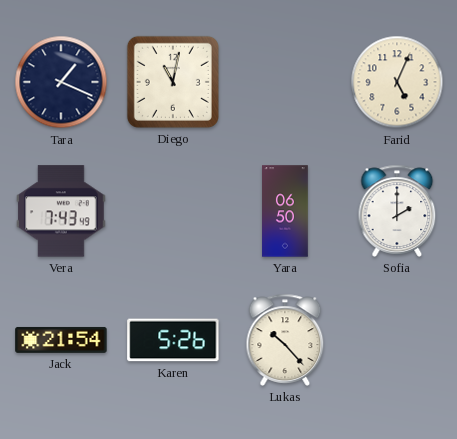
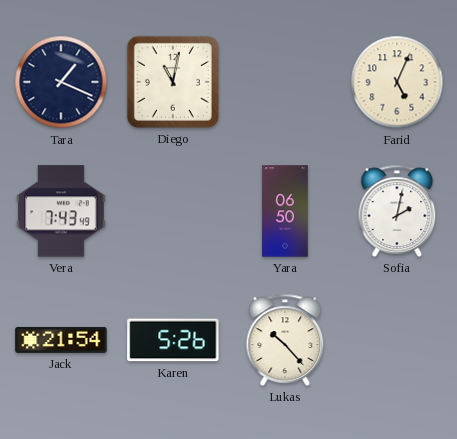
Sofia: 2:00 -> 2:02 (397, 211)
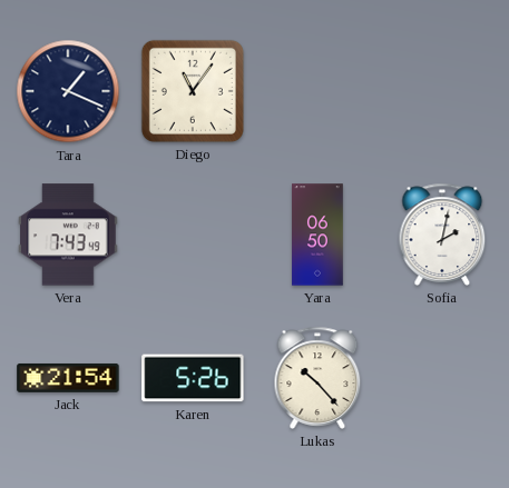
Diego: 11:02 -> 11:06 (193, 91)
Farid: 5:04 -> none (397, 82)
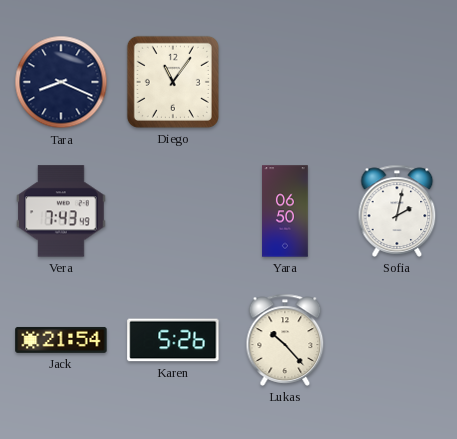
Tara: 1:19 -> 8:19 (61, 82)
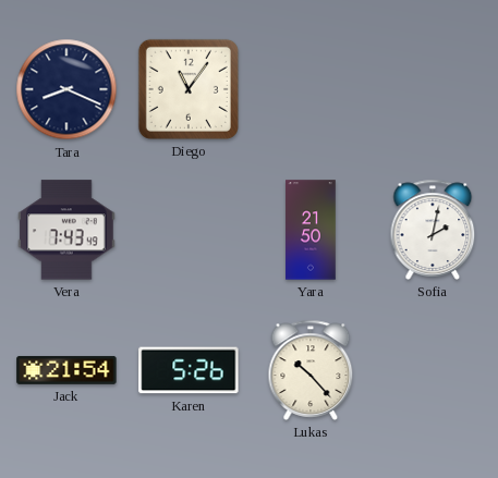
Yara: 06:50 -> 21:50 (311, 230)
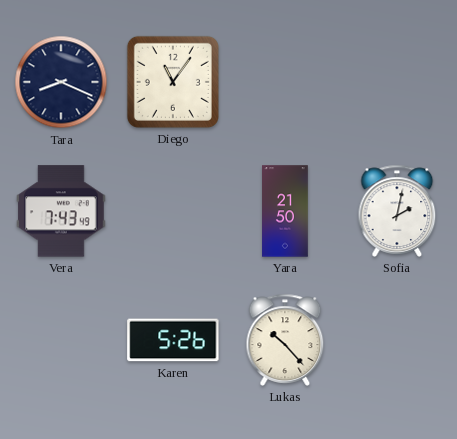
Jack: 21:54 -> none (66, 370)
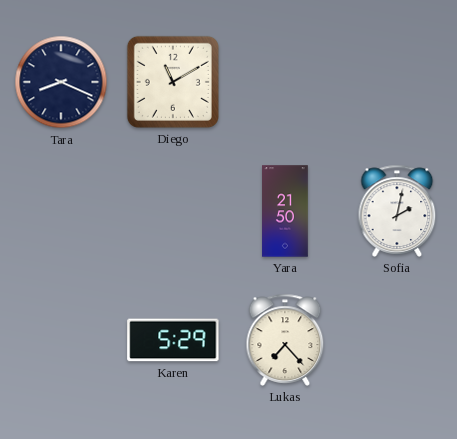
Diego: 11:06 -> 11:10 (173, 82)
Vera: 7:43 -> none (62, 211)
Karen: 5:26 -> 5:29 (173, 340)
Lukas: 10:23 -> 7:23 (285, 340)
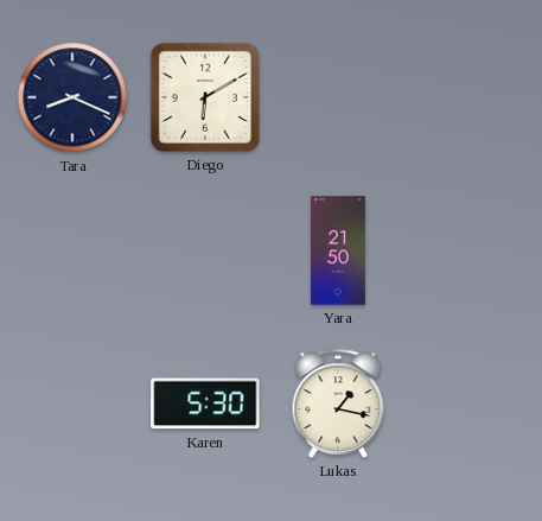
Diego: 11:10 -> 6:10 (205, 97)
Sofia: 2:02 -> none (397, 211)
Karen: 5:29 -> 5:30 (205, 404)
Lukas: 7:23 -> 1:17 (338, 404)
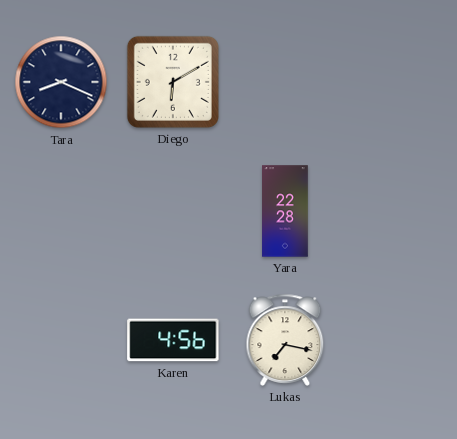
Yara: 21:50 -> 22:28 (285, 211)
Karen: 5:30 -> 4:56 (173, 340)
Lukas: 1:17 -> 7:17 (285, 340)
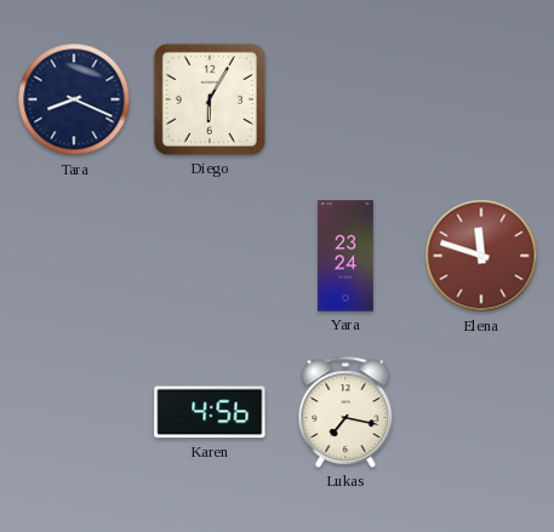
Diego: 6:10 -> 6:05 (210, 99)
Yara: 22:28 -> 23:24 (345, 256)
Elena: none -> 11:48 (481, 256)
